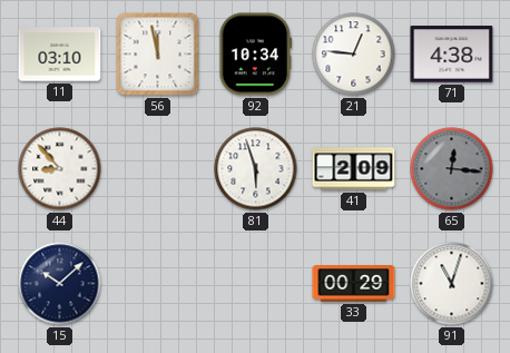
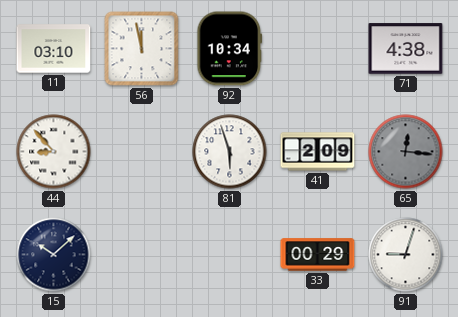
21: 12:46 -> none (354, 55)
91: 11:03 -> 9:03 (406, 255)
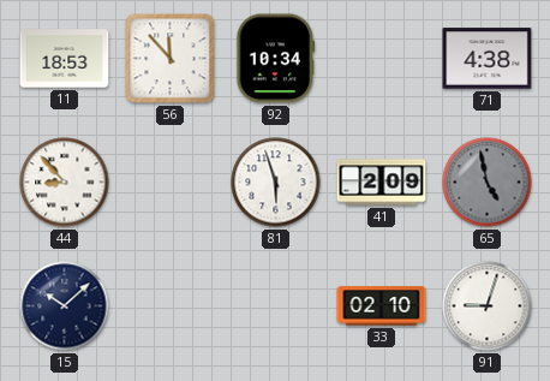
11: 03:10 -> 18:53 (65, 59)
56: 11:58 -> 11:53 (171, 59)
65: 12:16 -> 4:58 (488, 183)
33: 00:29 -> 02:10 (382, 306)
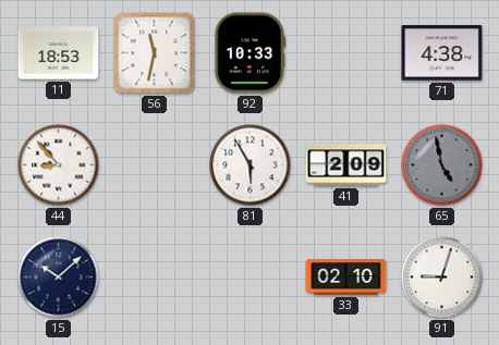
56: 11:53 -> 11:32 (155, 53)
92: 10:34 -> 10:33 (251, 53)
81: 5:57 -> 5:55 (251, 165)
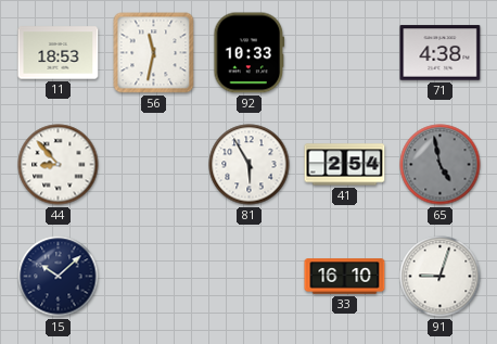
41: 2:09 -> 2:54 (345, 165)
33: 02:10 -> 16:10 (345, 277)
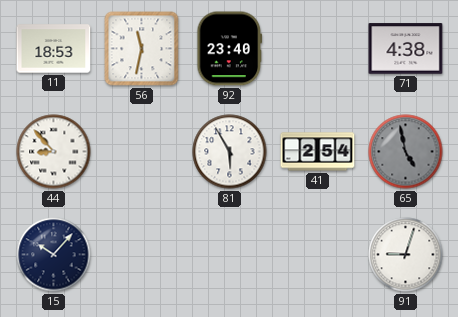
92: 10:33 -> 23:40 (230, 49)
15: 10:08 -> 10:07 (54, 255)
33: 16:10 -> none (345, 277)
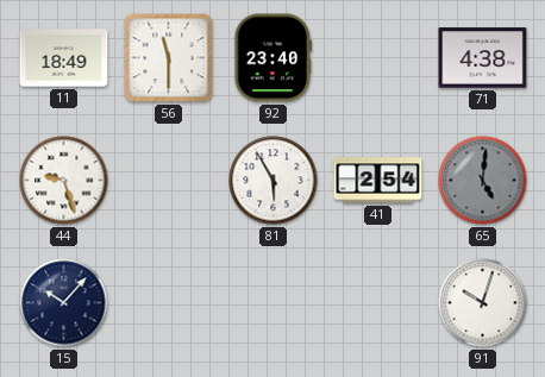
11: 18:53 -> 18:49 (64, 58)
56: 11:32 -> 11:30 (169, 58)
44: 8:53 -> 9:27 (64, 181)
65: 4:58 -> 5:01 (483, 181)
91: 9:03 -> 10:03 (483, 303)
